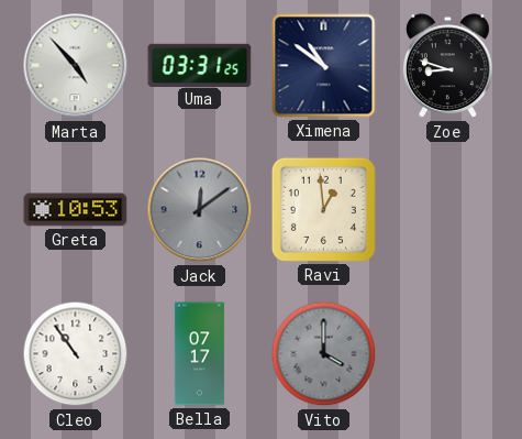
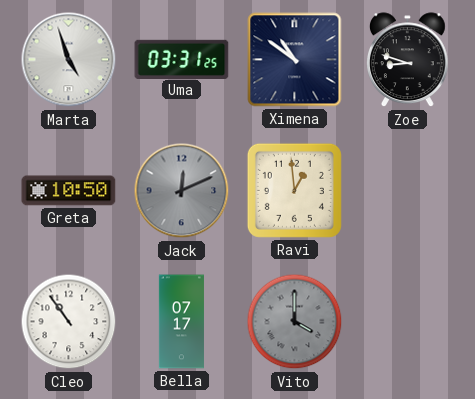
Marta: 4:53 -> 4:57 (69, 60)
Greta: 10:53 -> 10:50 (69, 191)
Jack: 12:09 -> 12:11 (182, 191)
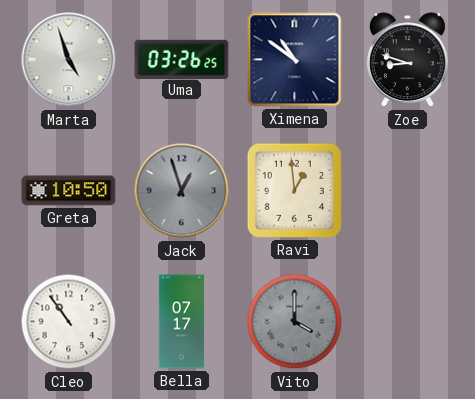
Uma: 03:31 -> 03:26 (182, 59)
Jack: 12:11 -> 12:57 (182, 191)
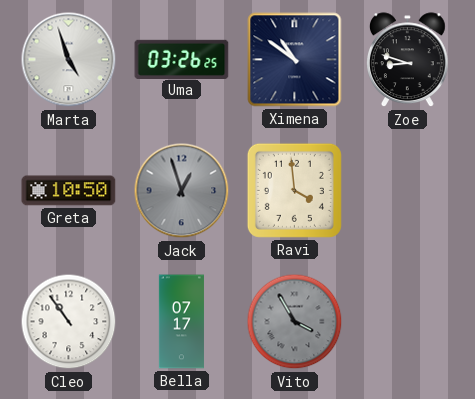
Ravi: 12:59 -> 3:59 (294, 190)
Vito: 4:00 -> 3:55 (295, 322)
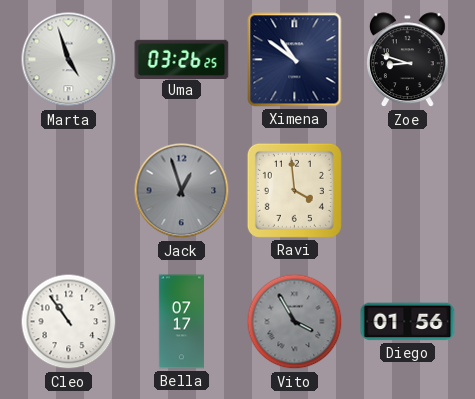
Greta: 10:50 -> none (69, 191)
Diego: none -> 01:56 (408, 322)
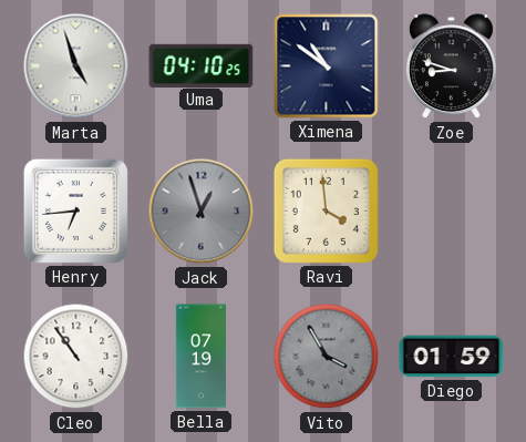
Uma: 03:26 -> 04:10 (202, 65)
Henry: none -> 6:44 (75, 210)
Bella: 07:17 -> 07:19 (200, 357)
Diego: 01:56 -> 01:59 (452, 357)
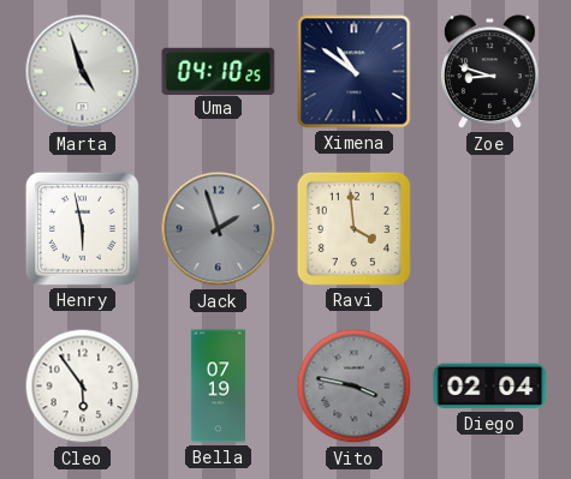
Henry: 6:44 -> 5:58 (82, 228)
Jack: 12:57 -> 1:57 (219, 229)
Cleo: 10:54 -> 5:54 (83, 387)
Vito: 3:55 -> 3:47 (355, 387)
Diego: 01:59 -> 02:04 (490, 387)
